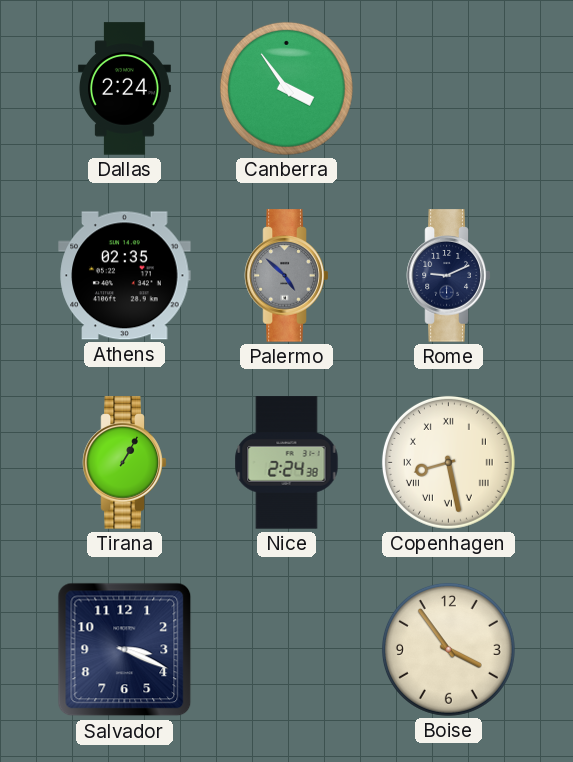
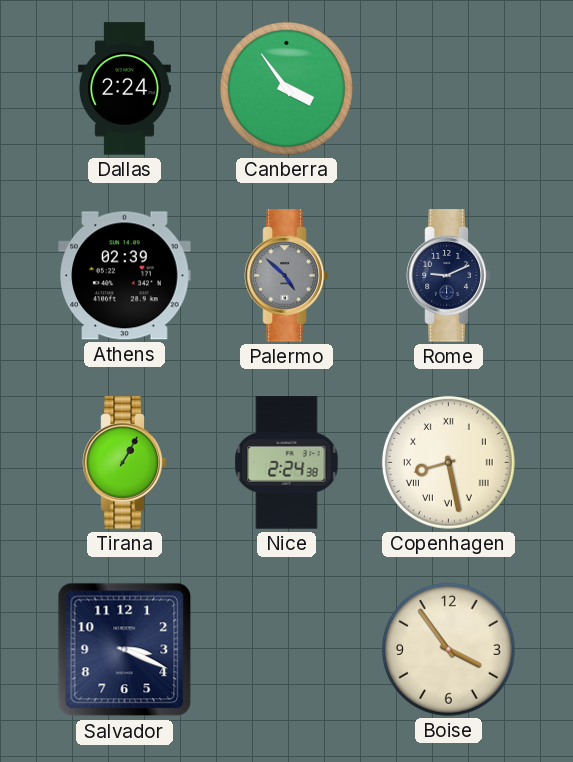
Athens: 02:35 -> 02:39 (125, 276)
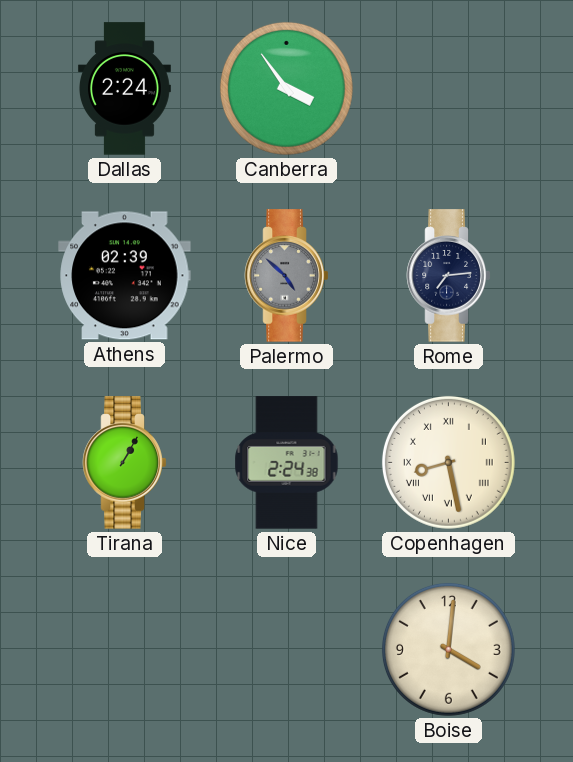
Rome: 9:11 -> 7:14 (449, 276)
Salvador: 3:19 -> none (125, 650)
Boise: 3:54 -> 4:01 (448, 649)
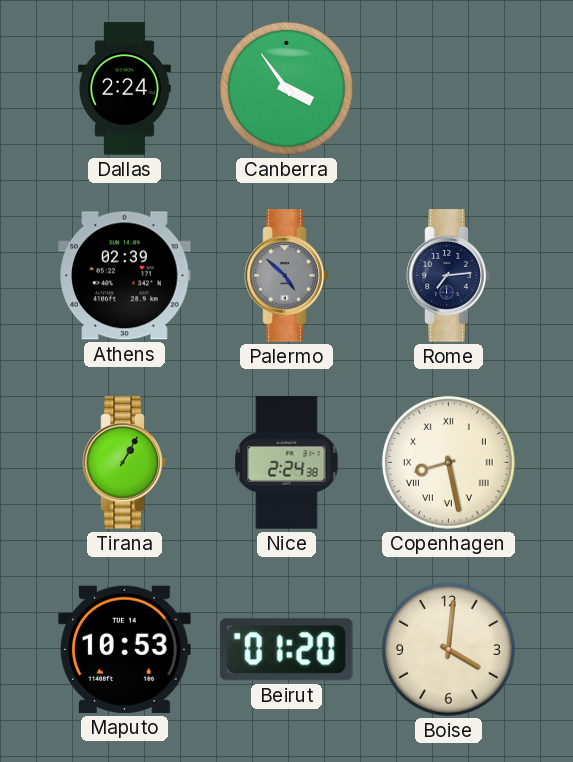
Maputo: none -> 10:53 (125, 649)
Beirut: none -> 01:20 (286, 650)
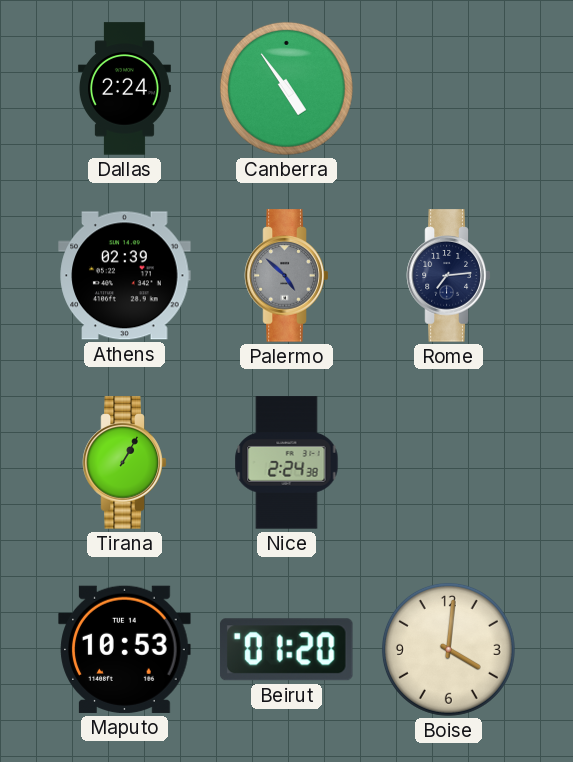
Canberra: 3:54 -> 4:54 (286, 88)
Copenhagen: 8:28 -> none (448, 462)
